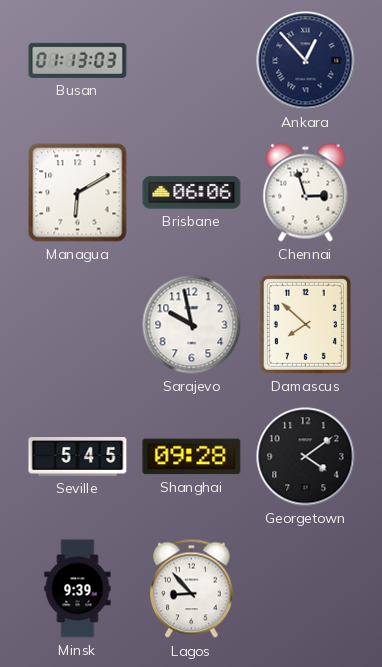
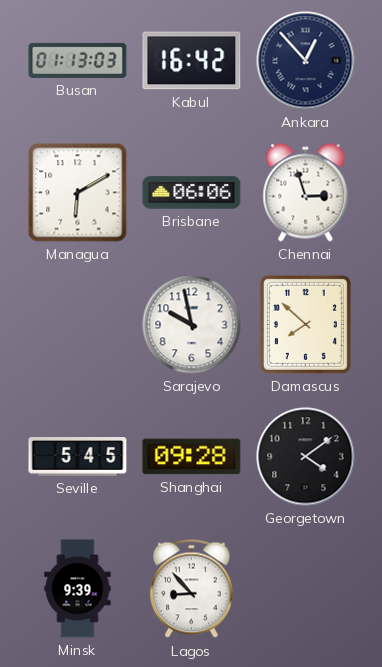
Kabul: none -> 16:42 (192, 61)
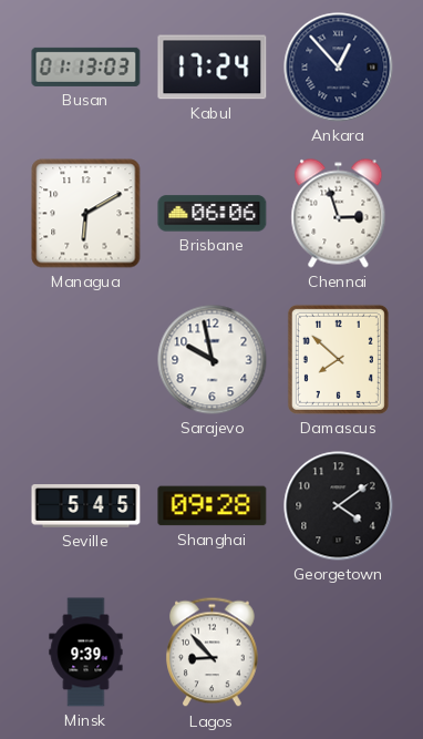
Kabul: 16:42 -> 17:24 (213, 68)
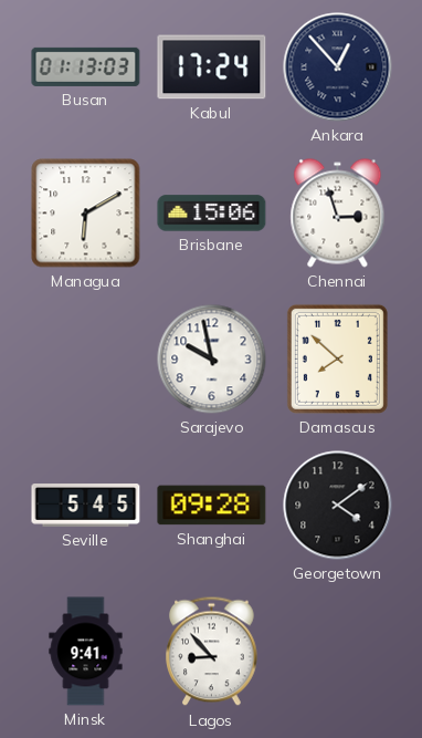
Brisbane: 06:06 -> 15:06 (212, 214)
Minsk: 9:39 -> 9:41 (86, 652)
